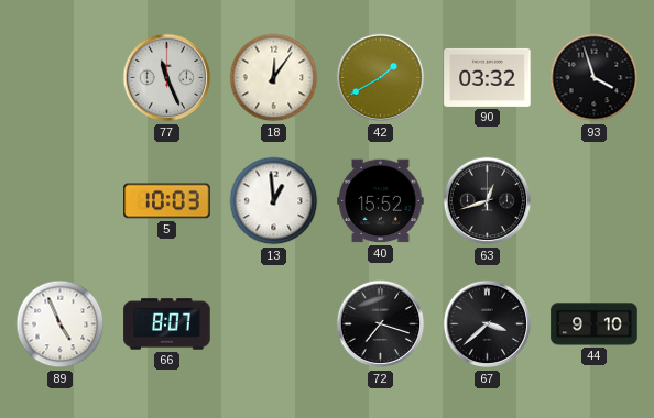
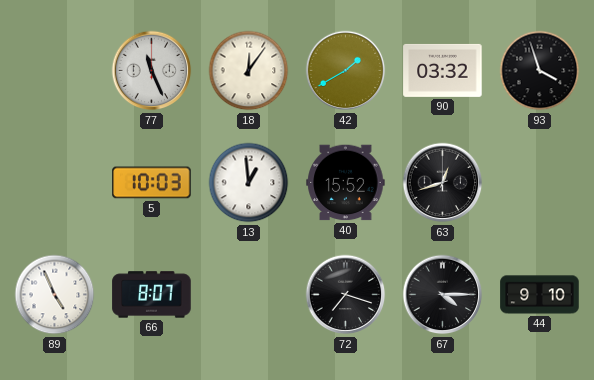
67: 3:38 -> 4:15 (443, 295)
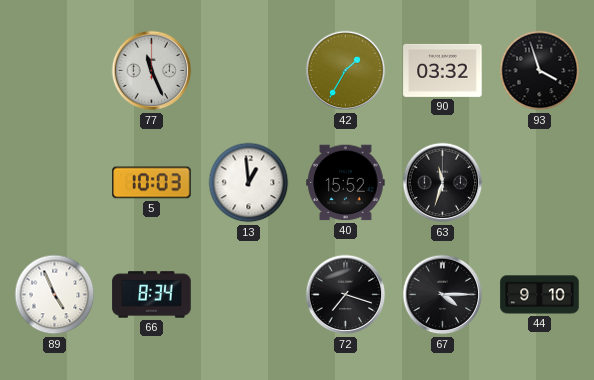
18: 12:06 -> none (249, 71)
42: 1:40 -> 1:35 (346, 71)
63: 12:42 -> 11:33 (443, 183)
66: 8:07 -> 8:34 (152, 295)
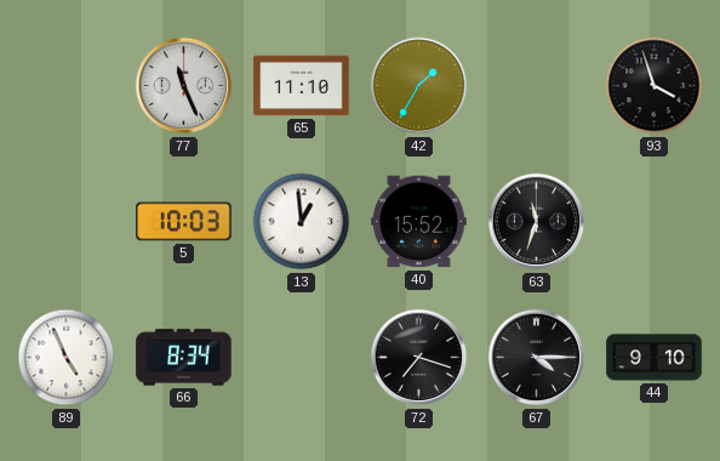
65: none -> 11:10 (302, 86)
90: 03:32 -> none (443, 70)
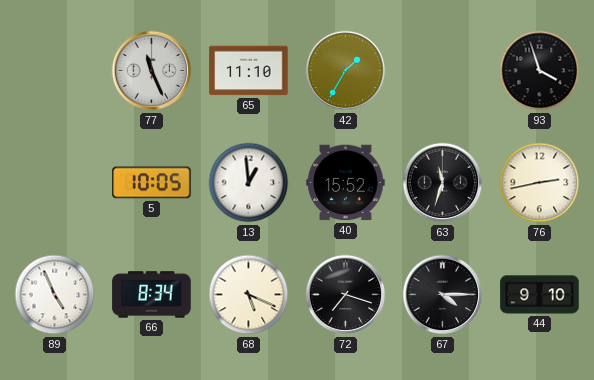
5: 10:03 -> 10:05 (152, 183)
76: none -> 2:43 (540, 183)
68: none -> 5:19 (249, 295)
